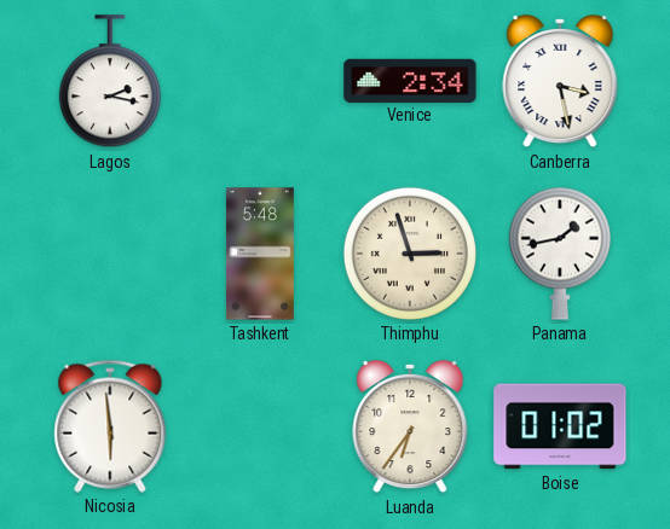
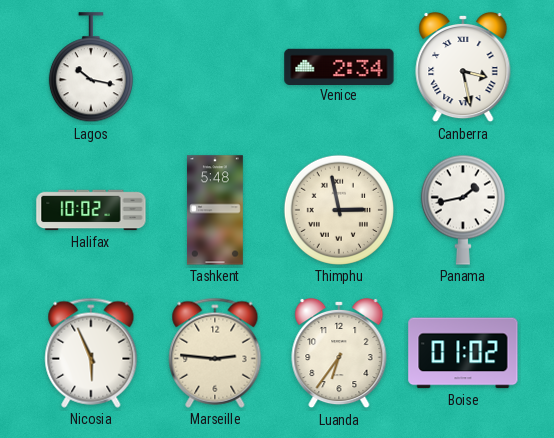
Lagos: 2:17 -> 10:17 (91, 68)
Halifax: none -> 10:02 (91, 210)
Thimphu: 2:57 -> 2:58 (339, 210)
Nicosia: 5:59 -> 5:56 (91, 353)
Marseille: none -> 2:46 (215, 353)
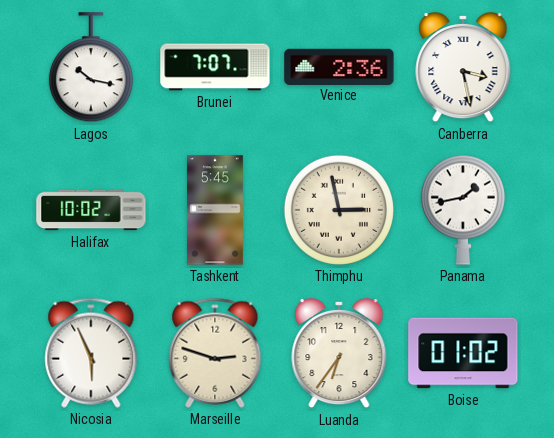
Brunei: none -> 7:07 (215, 67)
Venice: 2:34 -> 2:36 (339, 66)
Tashkent: 5:48 -> 5:45 (215, 210)
Marseille: 2:46 -> 2:48 (215, 353)
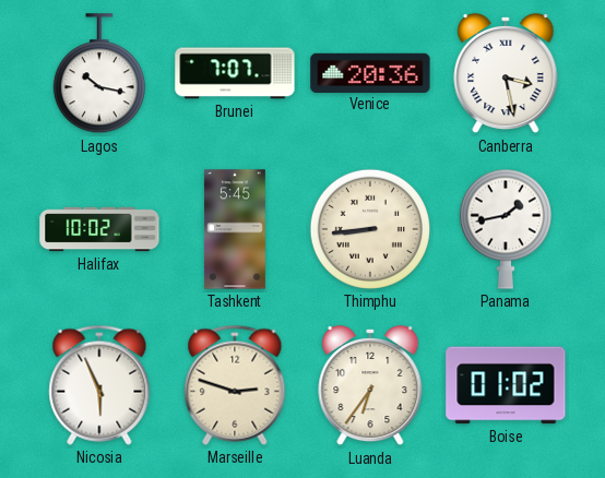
Venice: 2:36 -> 20:36 (370, 72)
Thimphu: 2:58 -> 8:44 (370, 229)
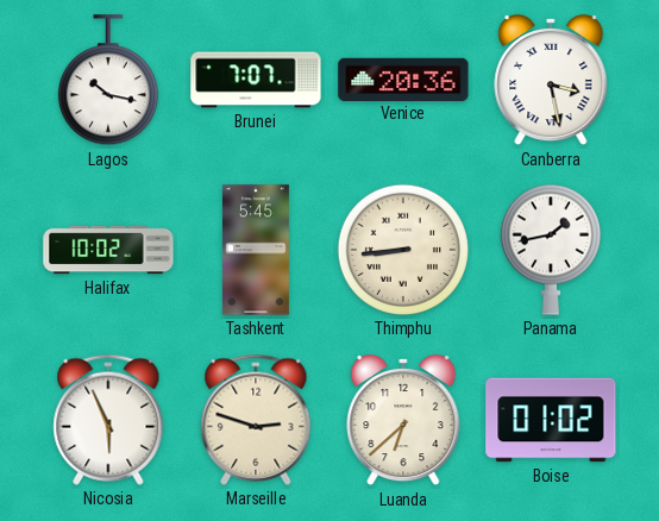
Luanda: 6:36 -> 6:38 (403, 420)
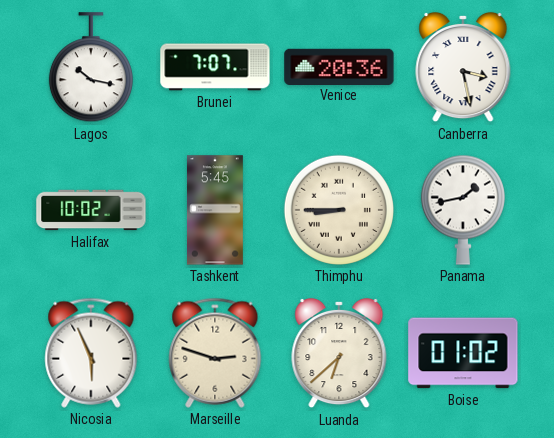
Thimphu: 8:44 -> 8:45 (339, 210)
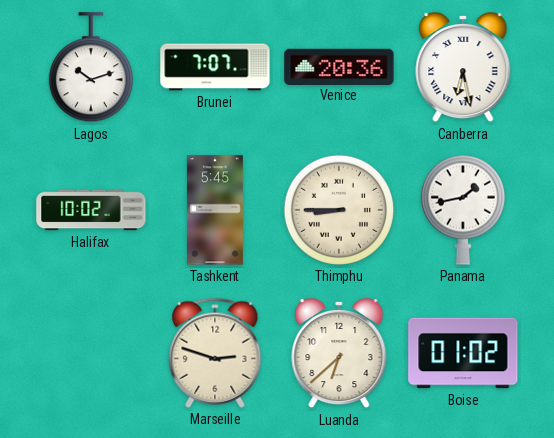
Lagos: 10:17 -> 10:12 (91, 68)
Canberra: 3:28 -> 6:28 (463, 67)
Nicosia: 5:56 -> none (91, 353)
